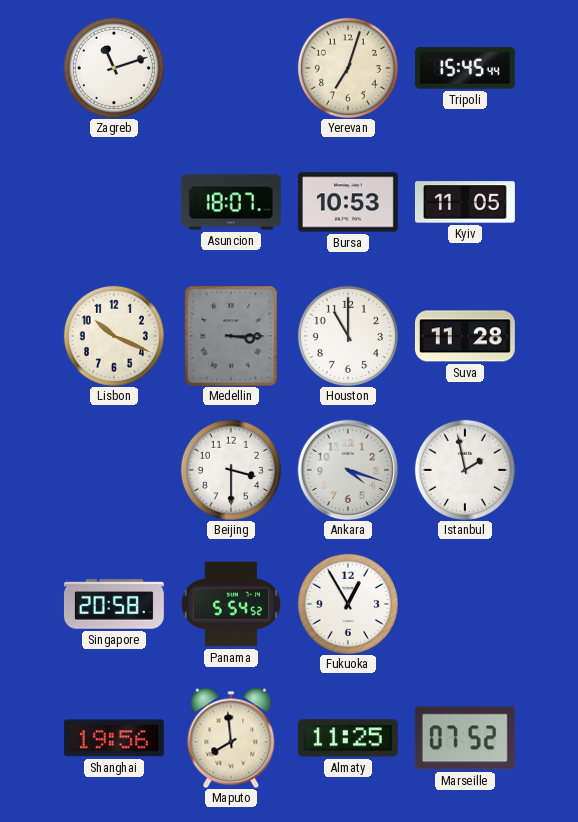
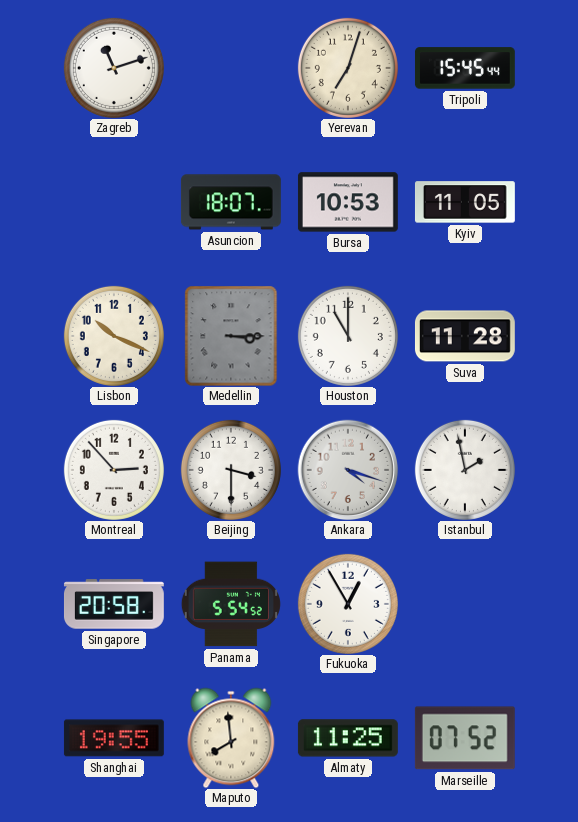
Montreal: none -> 2:53 (114, 470)
Shanghai: 19:56 -> 19:55 (114, 738)
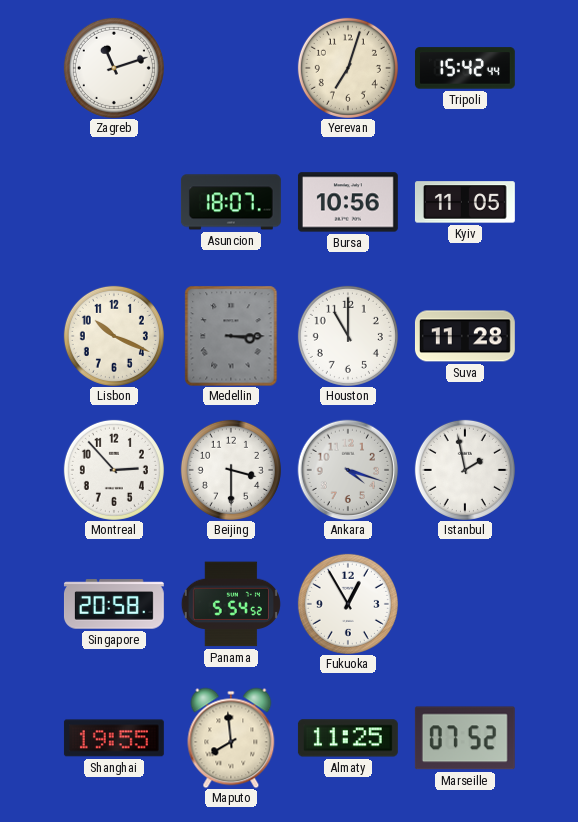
Tripoli: 15:45 -> 15:42 (465, 68)
Bursa: 10:53 -> 10:56 (348, 202)
